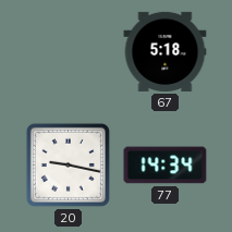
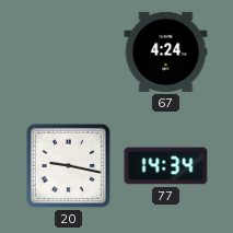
67: 5:18 -> 4:24 (166, 51)
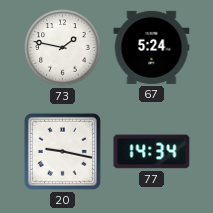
73: none -> 1:47 (63, 48)
67: 4:24 -> 5:24 (152, 47)
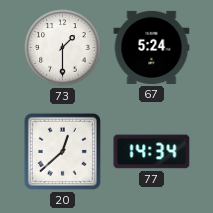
73: 1:47 -> 1:30 (63, 48)
20: 9:17 -> 12:38 (62, 151)
